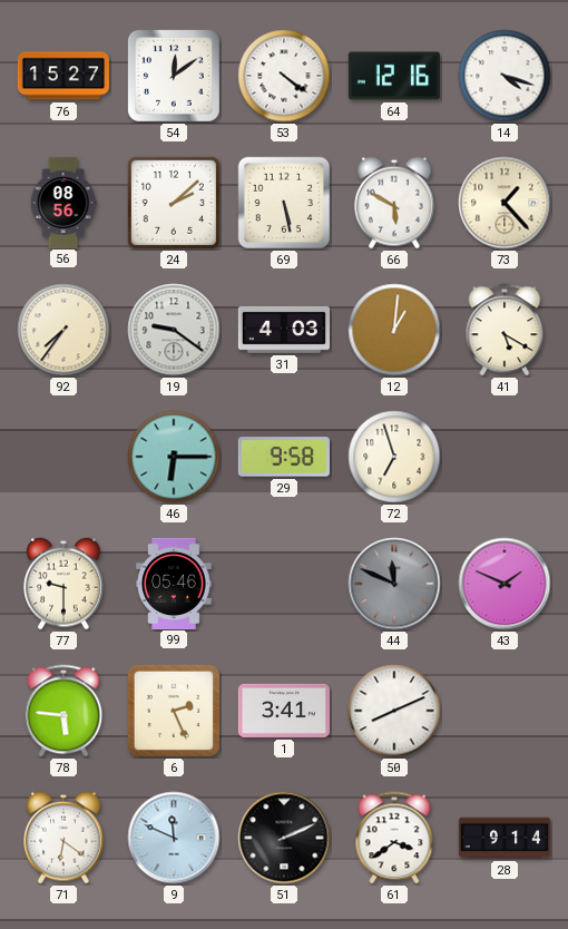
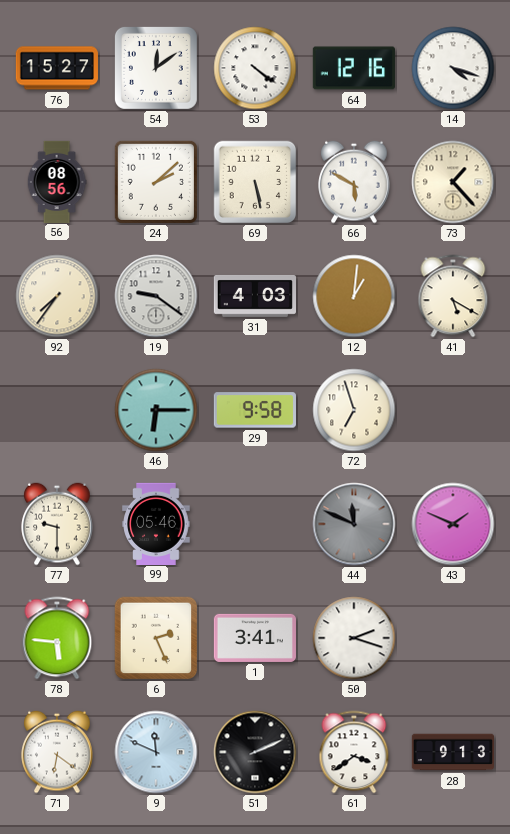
50: 8:11 -> 2:18 (354, 638)
28: 9:14 -> 9:13 (452, 752)
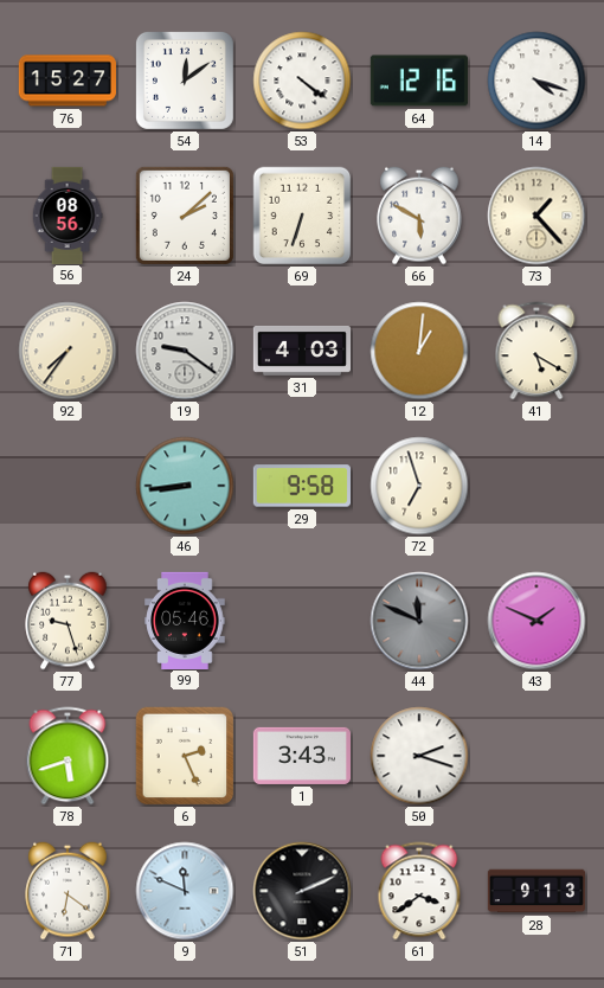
69: 5:28 -> 6:33 (302, 216)
46: 6:15 -> 8:44 (185, 486)
77: 9:30 -> 9:27 (68, 621)
78: 5:46 -> 5:42 (68, 756)
1: 3:41 -> 3:43 (302, 756)
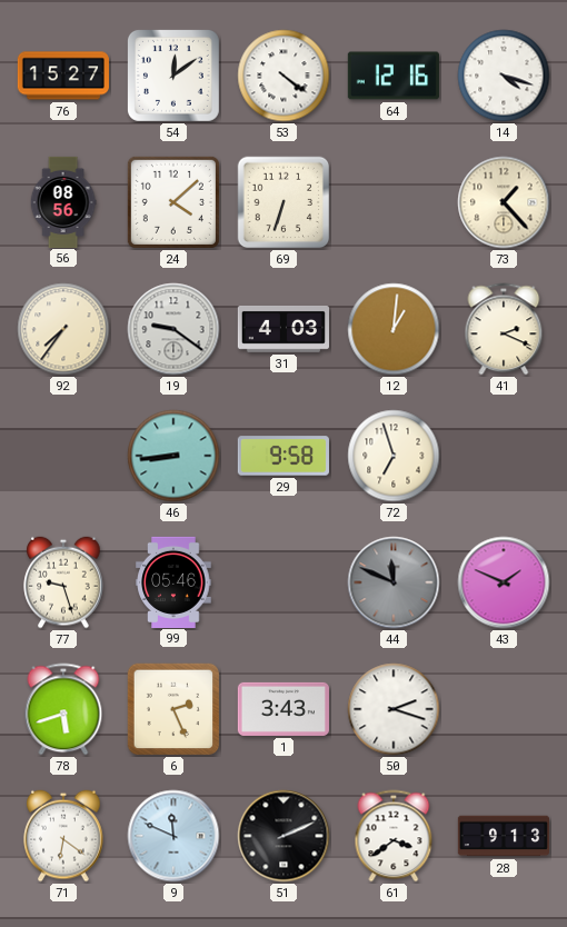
24: 2:08 -> 4:08 (173, 202)
66: 5:50 -> none (419, 216)
41: 5:20 -> 2:19 (504, 329)
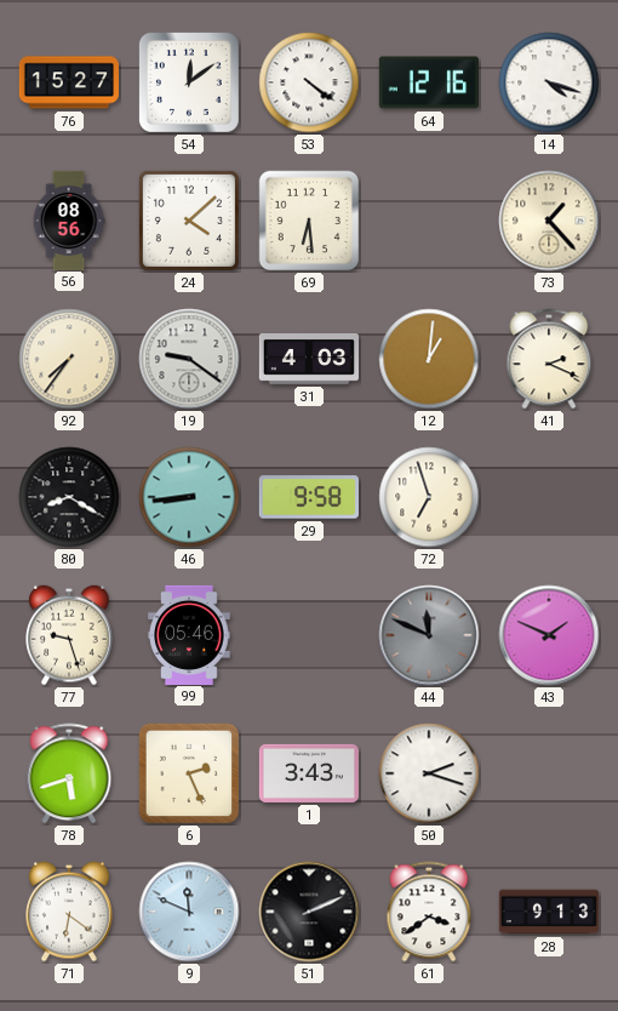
69: 6:33 -> 6:29 (309, 221)
80: none -> 8:20 (69, 497)
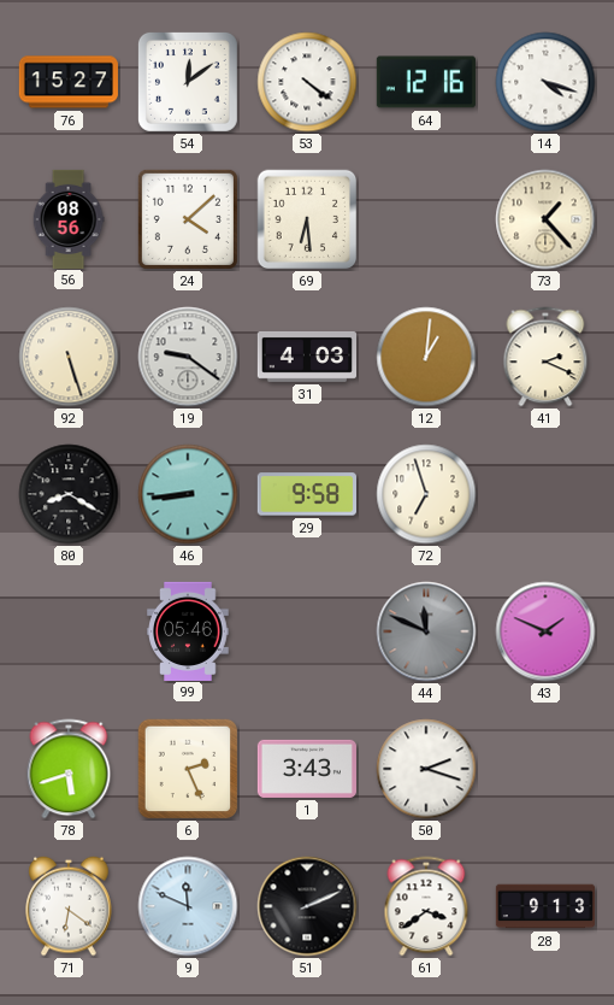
92: 7:36 -> 5:27 (69, 357)
77: 9:27 -> none (69, 635)
